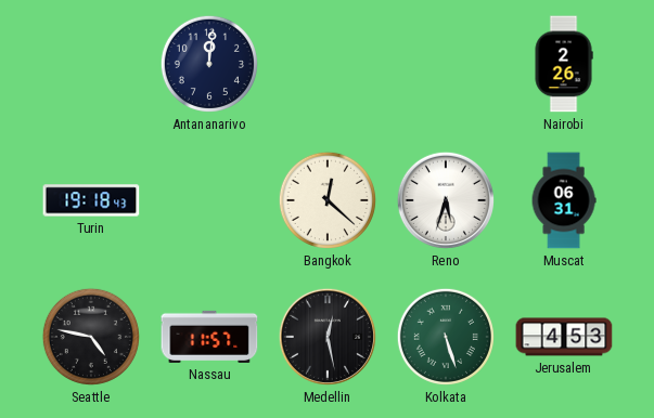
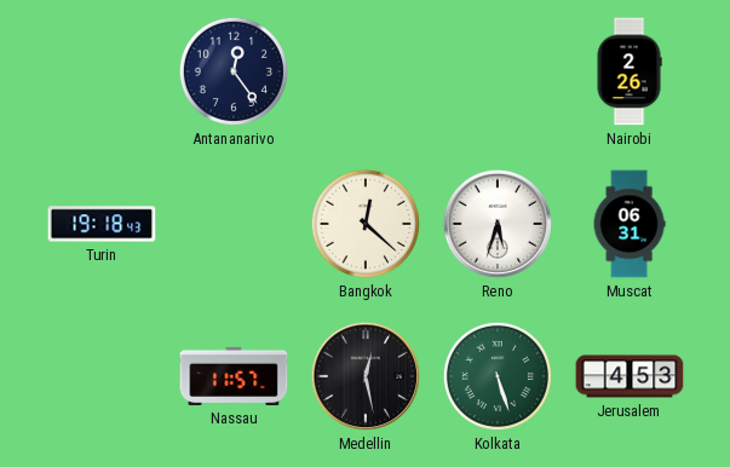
Antananarivo: 12:01 -> 12:24 (234, 71)
Seattle: 4:47 -> none (91, 337)
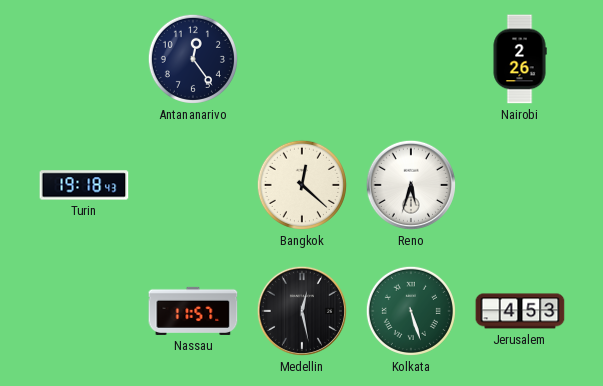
Muscat: 06:31 -> none (630, 224)
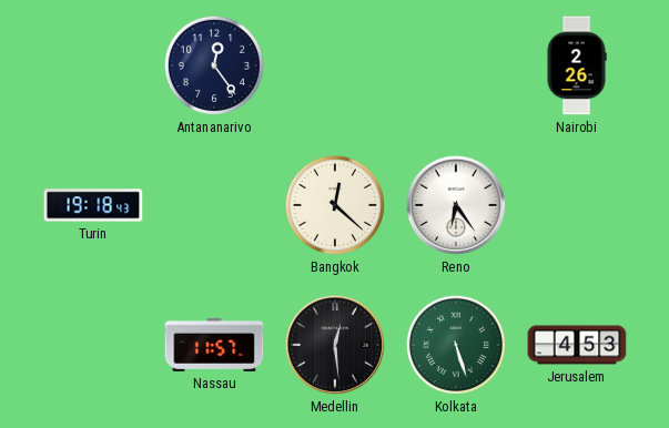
Reno: 5:33 -> 6:24 (456, 205)
Medellin: 12:28 -> 12:29 (335, 345)
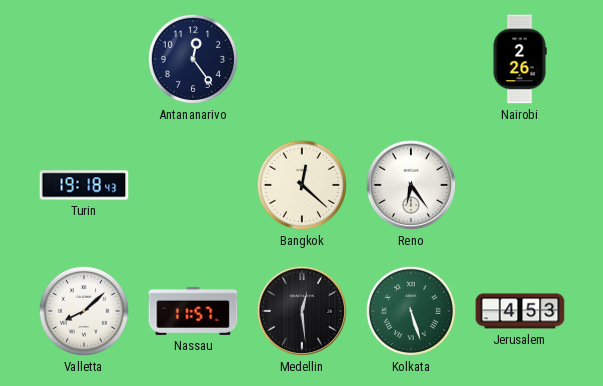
Valletta: none -> 8:08 (84, 311)
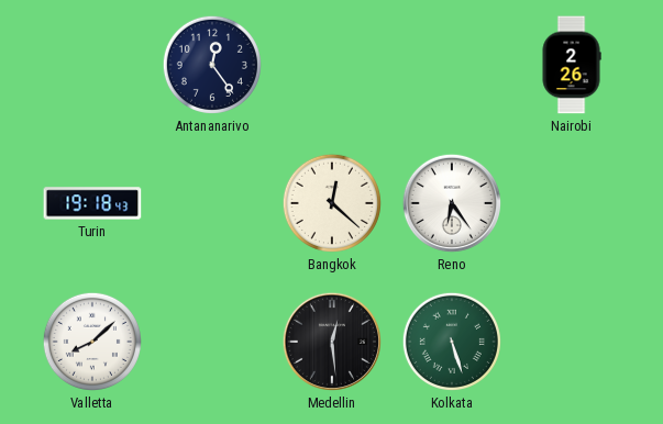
Nassau: 11:57 -> none (193, 311)
Jerusalem: 4:53 -> none (520, 311)
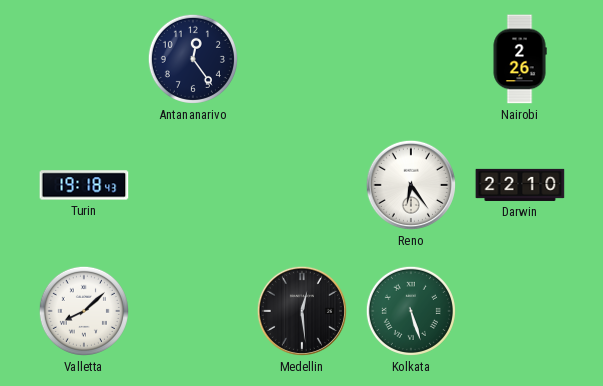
Bangkok: 12:22 -> none (332, 203)
Darwin: none -> 22:10 (520, 185)
